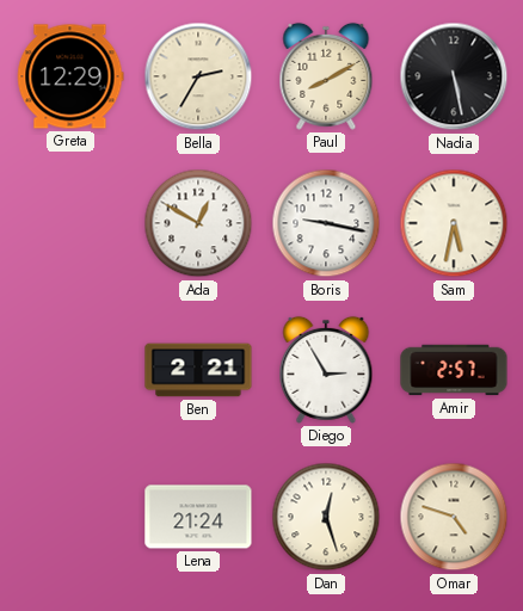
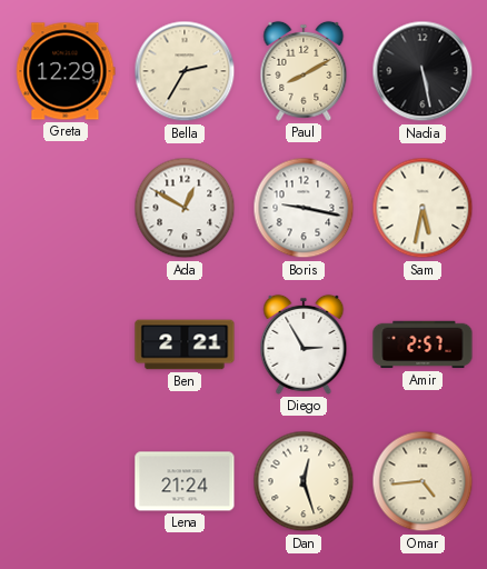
Omar: 4:48 -> 4:44 (423, 481)
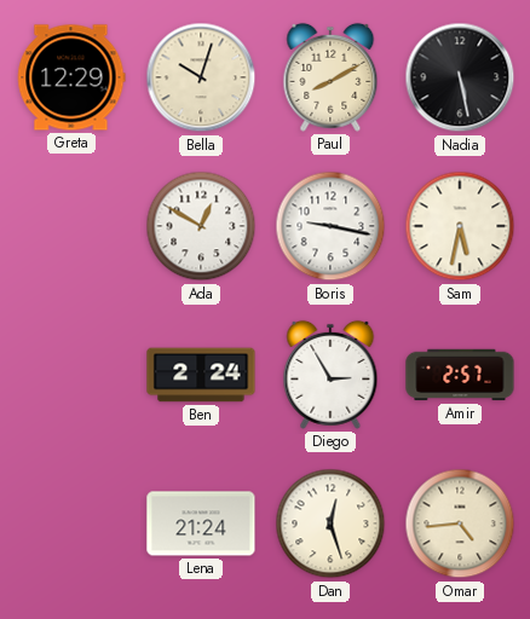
Bella: 2:35 -> 10:03 (201, 77)
Ben: 2:21 -> 2:24 (201, 375)
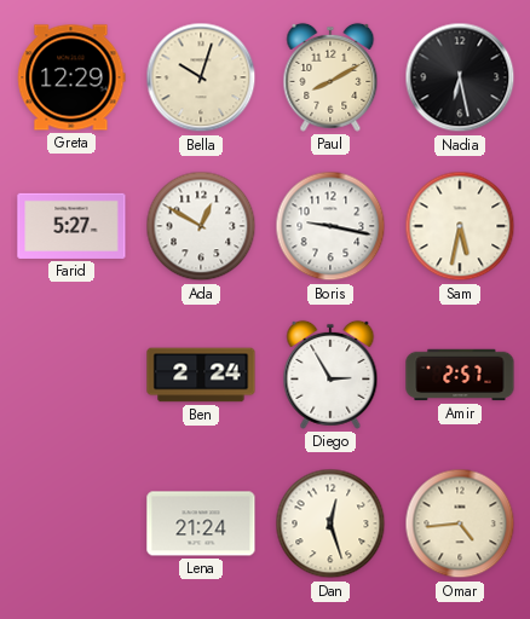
Nadia: 5:28 -> 6:28 (460, 77)
Farid: none -> 5:27 (71, 226)
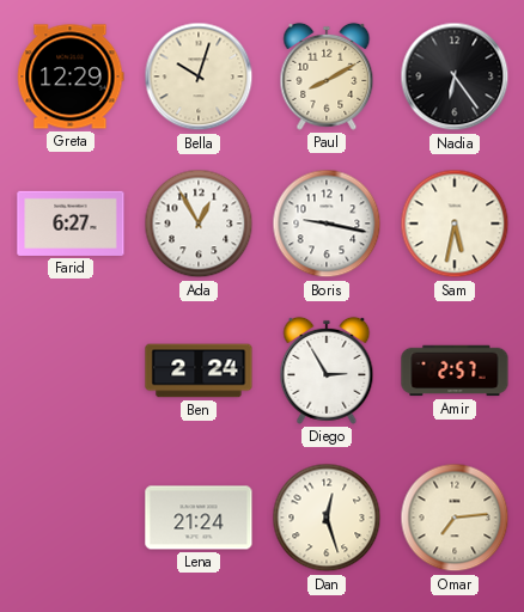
Nadia: 6:28 -> 6:24 (455, 76)
Farid: 5:27 -> 6:27 (71, 224)
Ada: 12:50 -> 12:55 (199, 224)
Omar: 4:44 -> 7:14 (455, 518)
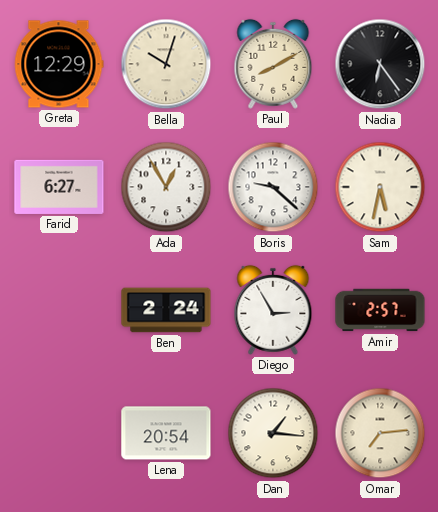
Boris: 9:17 -> 9:22 (273, 187)
Lena: 21:24 -> 20:54 (166, 433)
Dan: 12:27 -> 1:16 (273, 433)
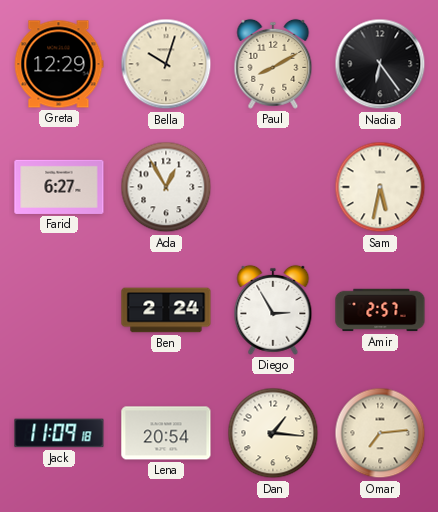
Boris: 9:22 -> none (273, 187)
Jack: none -> 11:09 (59, 433)
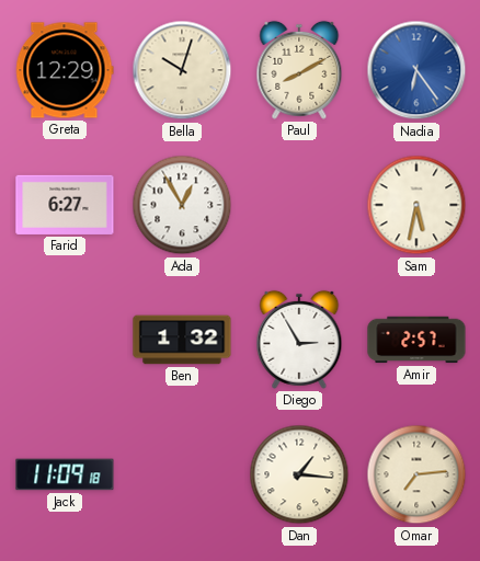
Nadia dial: black -> blue (416, 70)
Ben: 2:24 -> 1:32 (182, 340)
Lena: 20:54 -> none (166, 433)
